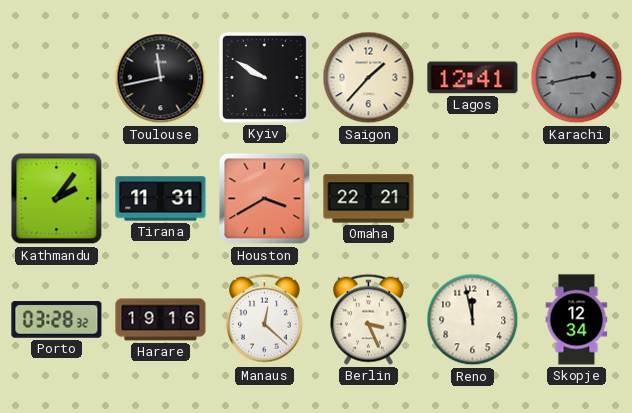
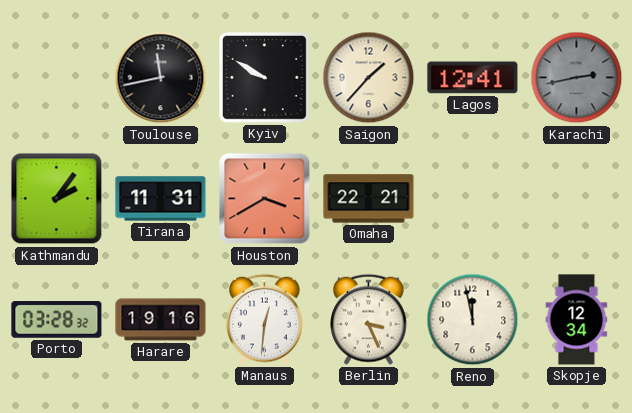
Manaus: 12:22 -> 12:31 (264, 319)
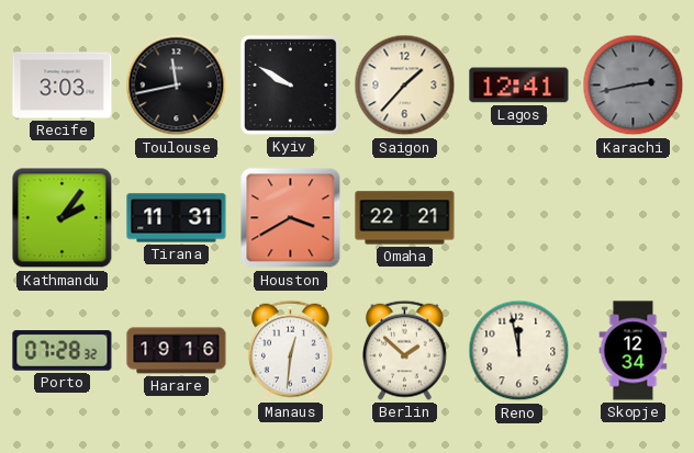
Recife: none -> 3:03 (63, 86)
Porto: 03:28 -> 07:28 (63, 351)
Berlin: 3:26 -> 1:52 (404, 350)
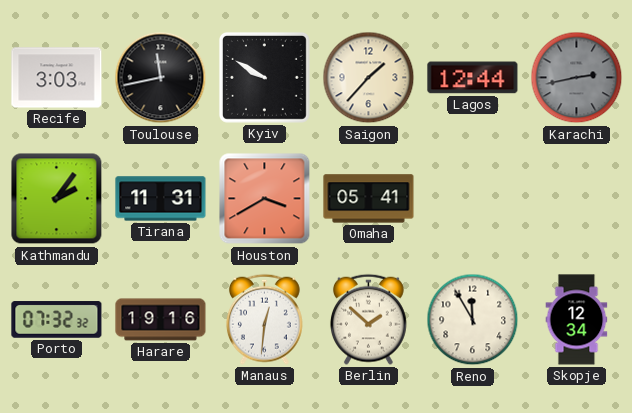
Lagos: 12:41 -> 12:44 (473, 78)
Omaha: 22:21 -> 05:41 (369, 199)
Porto: 07:28 -> 07:32 (57, 320)
Reno: 11:58 -> 11:55 (473, 320)
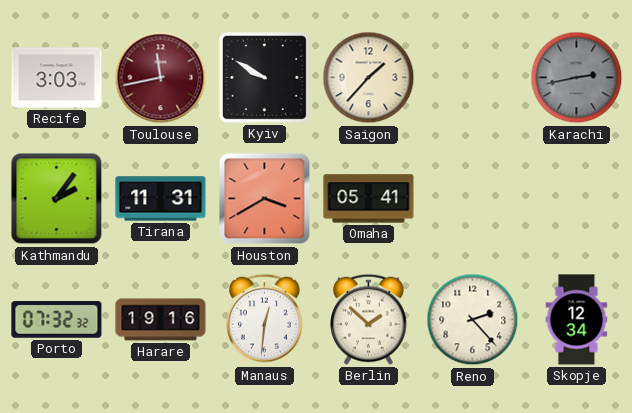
Toulouse dial: black -> burgundy (161, 78)
Lagos: 12:44 -> none (473, 78)
Reno: 11:55 -> 2:23 (473, 320)
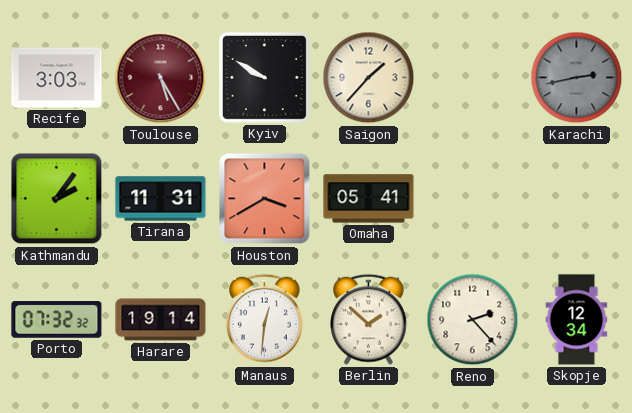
Toulouse: 11:43 -> 5:25 (161, 78)
Harare: 19:16 -> 19:14 (161, 320)
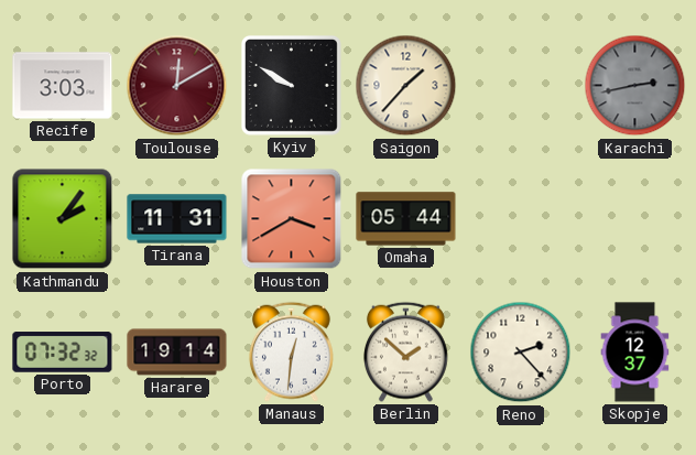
Toulouse: 5:25 -> 12:10 (177, 86)
Omaha: 05:41 -> 05:44 (406, 219)
Skopje: 12:34 -> 12:37 (635, 353)
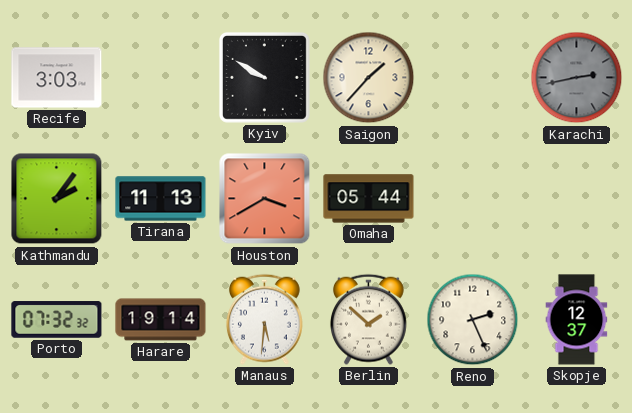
Toulouse: 12:10 -> none (177, 86)
Tirana: 11:31 -> 11:13 (161, 199)
Manaus: 12:31 -> 5:31 (264, 319)
Reno: 2:23 -> 2:26 (473, 320)
